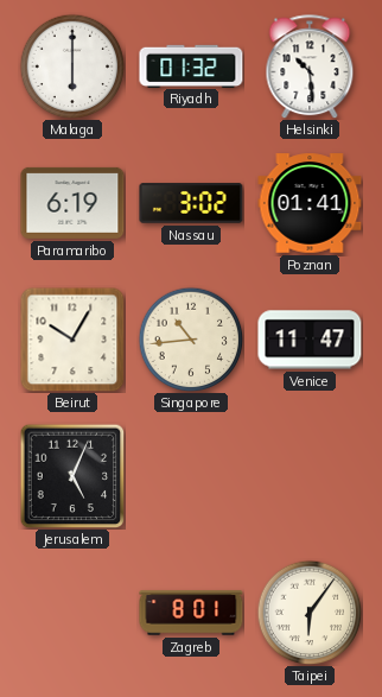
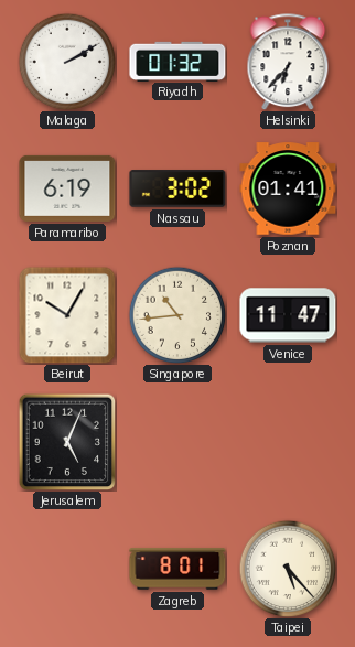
Malaga: 6:00 -> 2:10 (67, 62)
Helsinki: 10:29 -> 6:37 (288, 62)
Taipei: 6:06 -> 5:23 (288, 569)
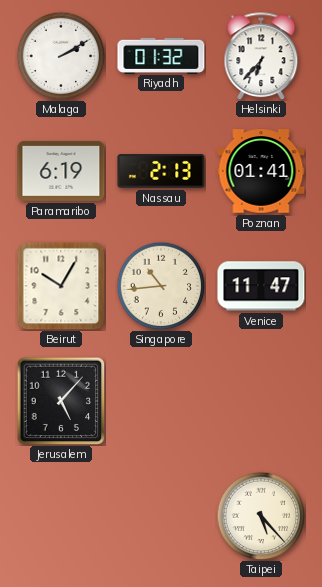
Nassau: 3:02 -> 2:13 (161, 171)
Jerusalem: 5:04 -> 5:07 (61, 401)
Zagreb: 8:01 -> none (177, 569)
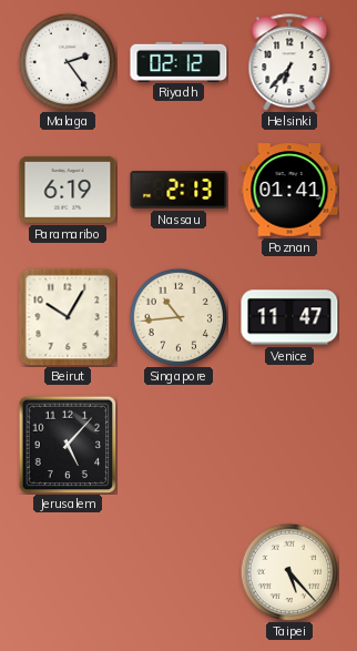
Malaga: 2:10 -> 2:24 (68, 62)
Riyadh: 01:32 -> 02:12 (178, 61)
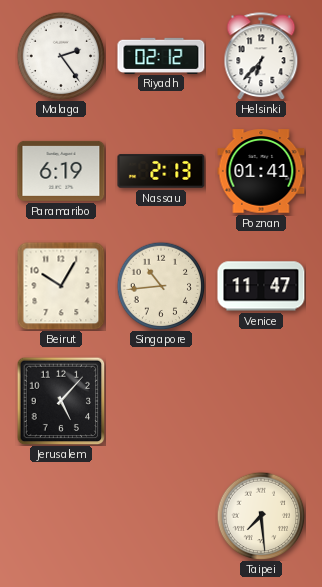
Taipei: 5:23 -> 7:29 (261, 516)
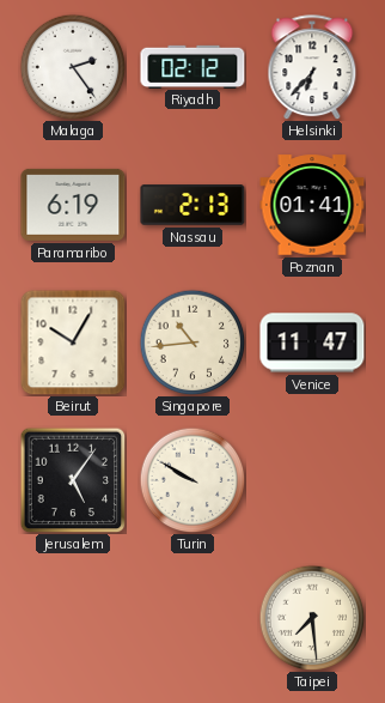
Jerusalem: 5:07 -> 5:06 (73, 480)
Turin: none -> 9:50 (192, 480)
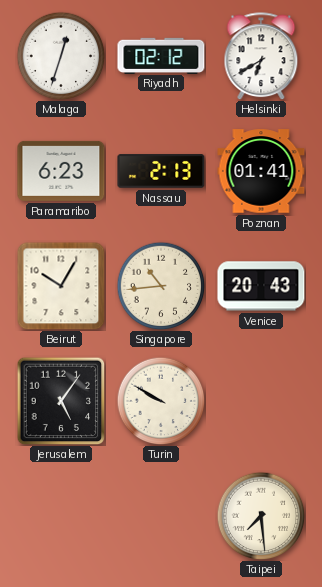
Malaga: 2:24 -> 12:33 (61, 56)
Helsinki: 6:37 -> 6:40 (261, 56)
Paramaribo: 6:19 -> 6:23 (61, 171)
Venice: 11:47 -> 20:43 (261, 286)
